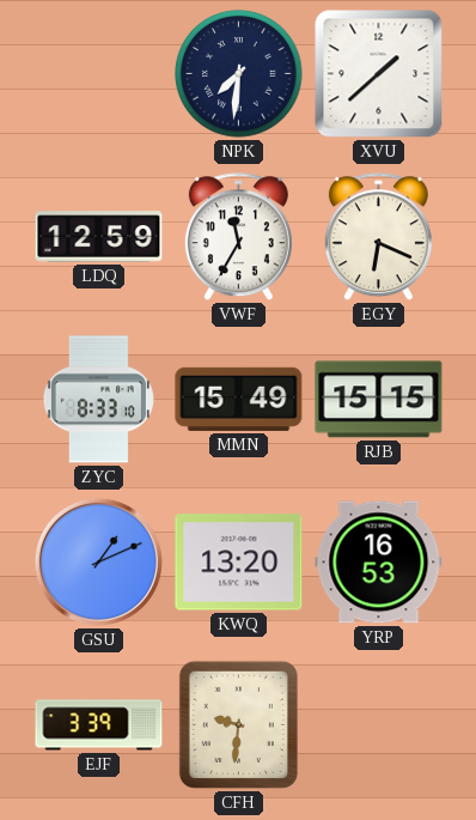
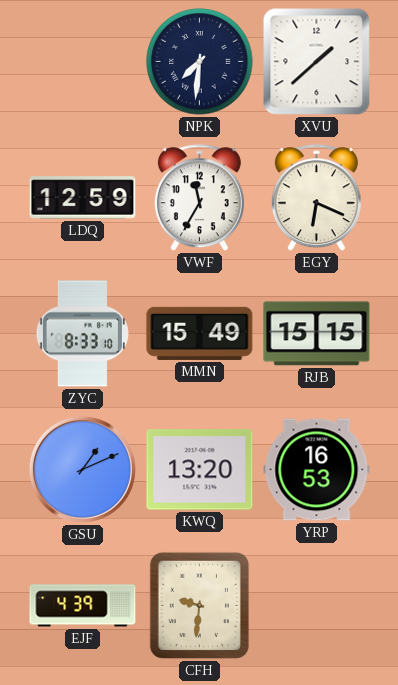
EJF: 3:39 -> 4:39 (83, 606)
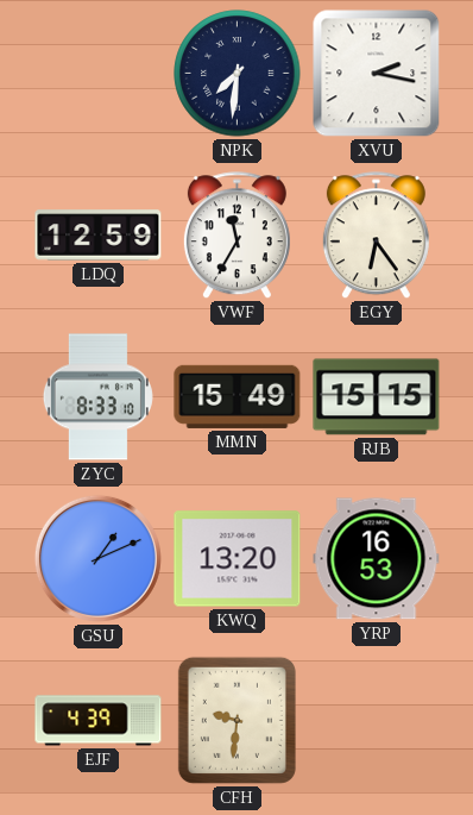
XVU: 1:38 -> 2:17 (377, 74)
EGY: 6:19 -> 6:24 (376, 236)
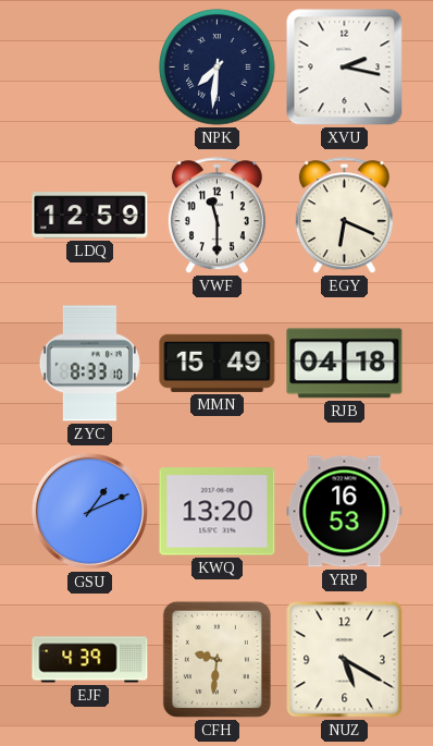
VWF: 11:35 -> 11:30 (216, 216)
EGY: 6:24 -> 6:19 (344, 216)
RJB: 15:15 -> 04:18 (345, 364)
NUZ: none -> 5:20 (345, 660)
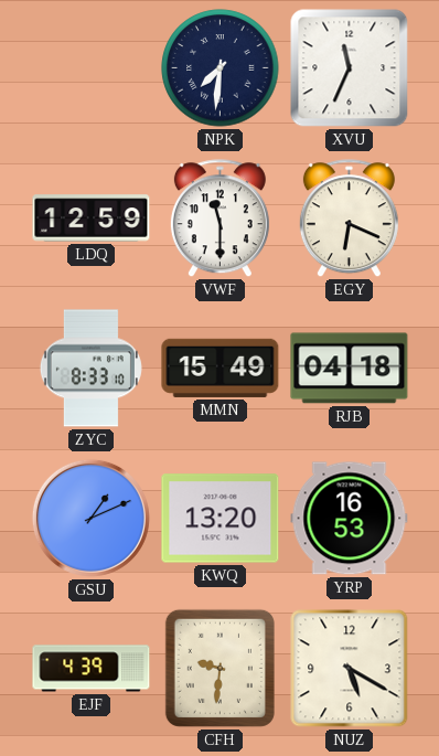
XVU: 2:17 -> 11:34 (350, 68)
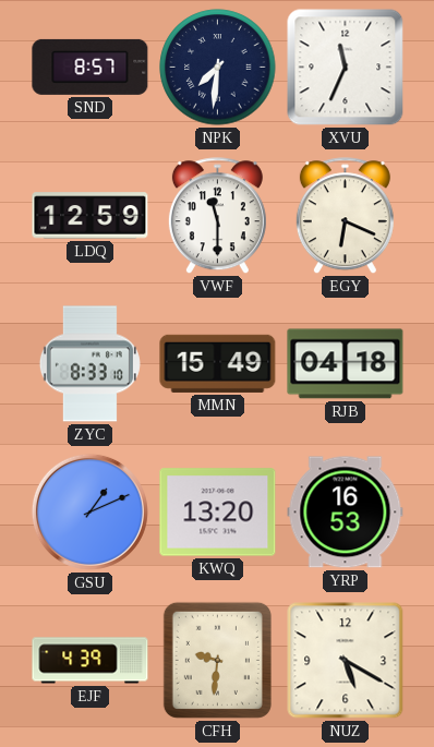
SND: none -> 8:57 (91, 67)
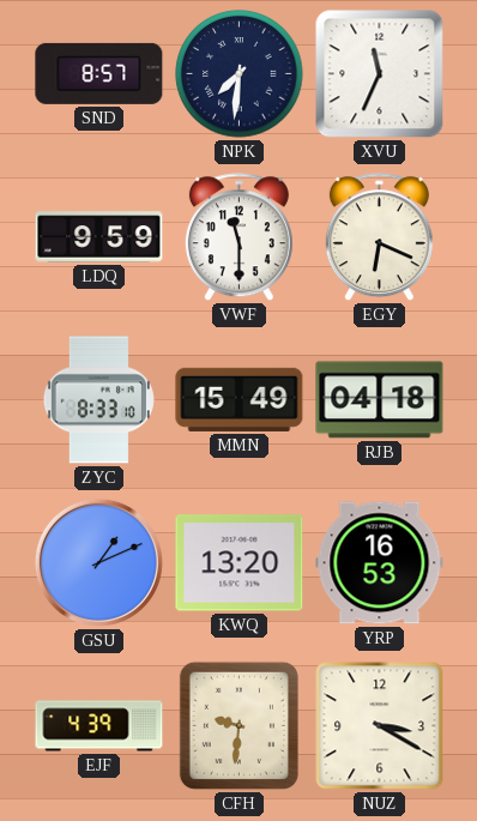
LDQ: 12:59 -> 9:59 (99, 237)
NUZ: 5:20 -> 3:20 (380, 726)
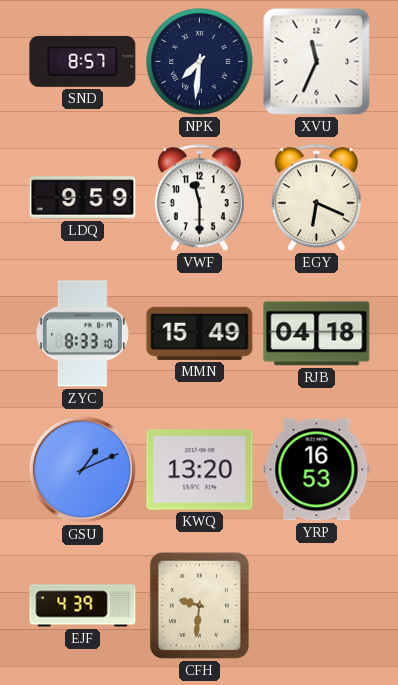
NUZ: 3:20 -> none (380, 726)
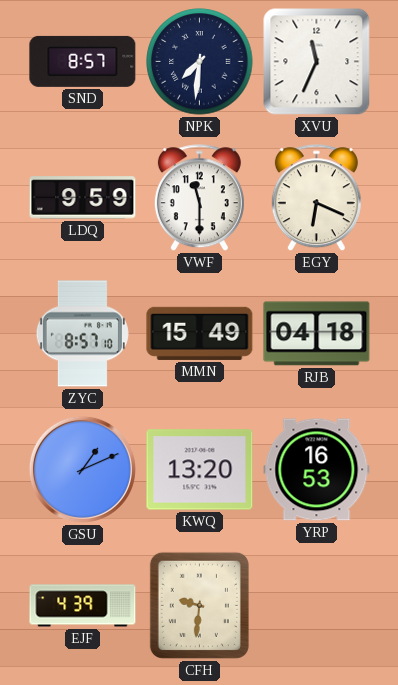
ZYC: 8:33 -> 8:57 (82, 334)
